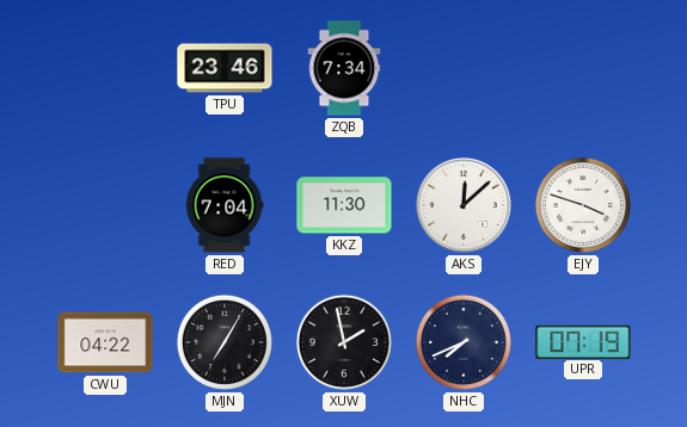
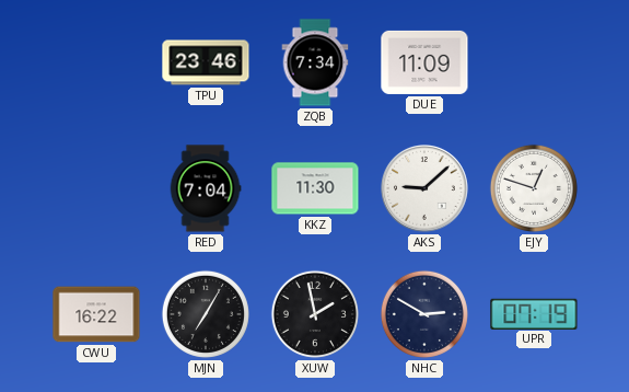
DUE: none -> 11:09 (424, 62)
AKS: 12:08 -> 9:08 (426, 189)
EJY: 3:48 -> 12:48 (534, 188)
CWU: 04:22 -> 16:22 (96, 314)
NHC: 7:41 -> 2:50 (424, 314)
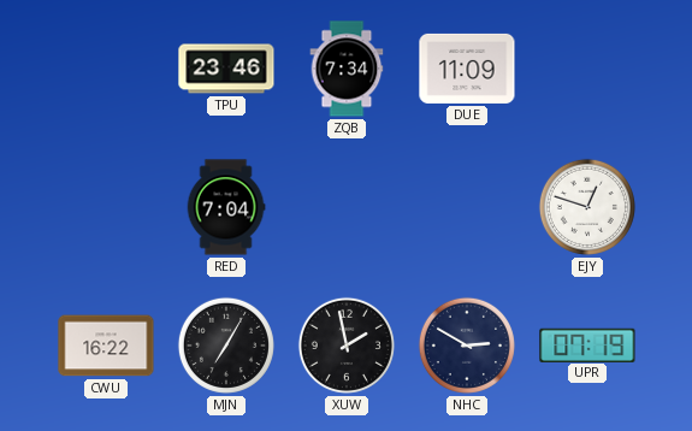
KKZ: 11:30 -> none (315, 188)
AKS: 9:08 -> none (426, 189)
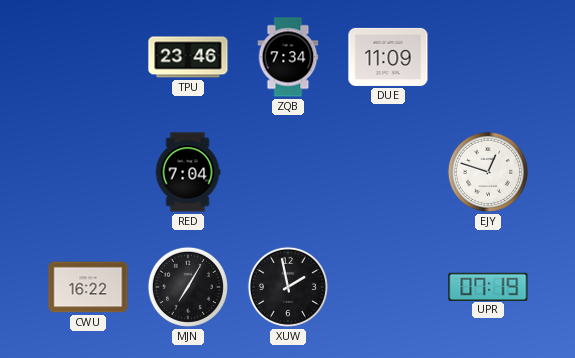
NHC: 2:50 -> none (467, 346)
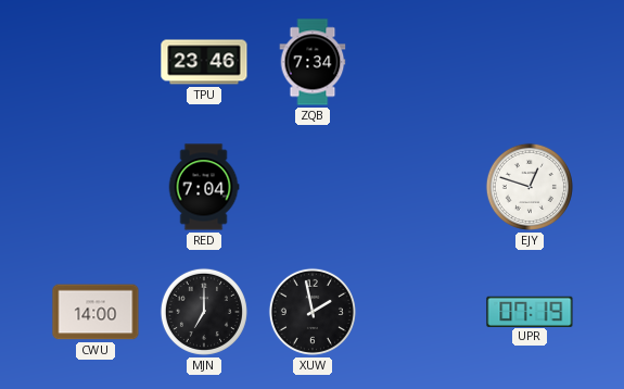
DUE: 11:09 -> none (388, 57)
CWU: 16:22 -> 14:00 (95, 312)
MJN: 7:05 -> 7:00 (204, 312)
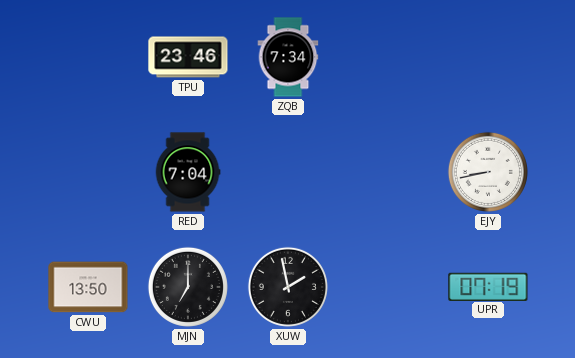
EJY: 12:48 -> 8:43 (488, 172)
CWU: 14:00 -> 13:50 (88, 287)
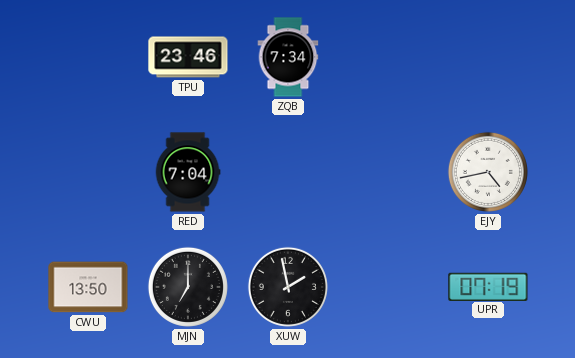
EJY: 8:43 -> 4:43 (488, 172)
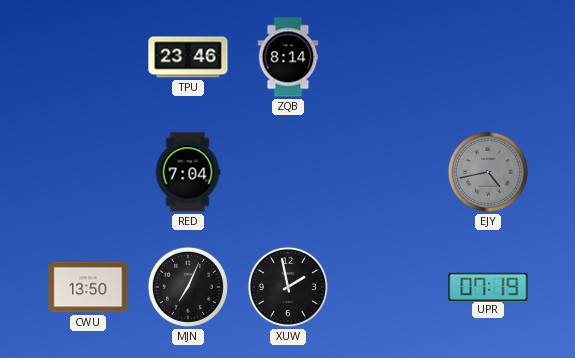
ZQB: 7:34 -> 8:14 (288, 57)
EJY dial: white -> grey (488, 172)
MJN: 7:00 -> 7:04 (188, 287)
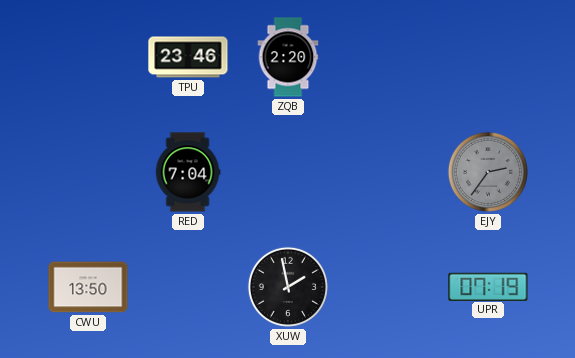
ZQB: 8:14 -> 2:20 (288, 57)
EJY: 4:43 -> 2:36 (488, 172)
MJN: 7:04 -> none (188, 287)
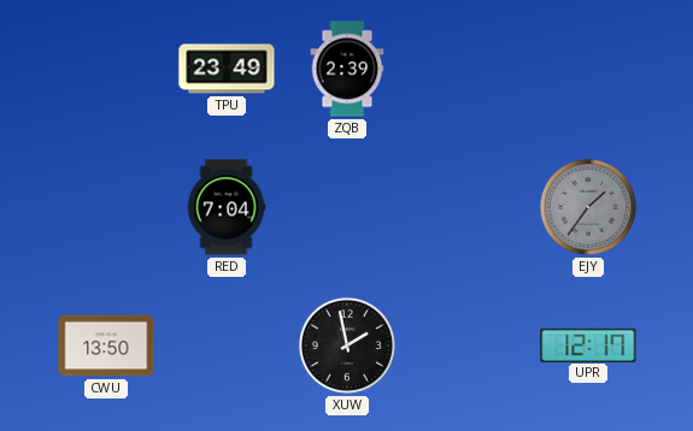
TPU: 23:46 -> 23:49 (227, 69)
ZQB: 2:20 -> 2:39 (347, 69)
EJY: 2:36 -> 1:36 (588, 207)
UPR: 07:19 -> 12:17 (588, 344)
